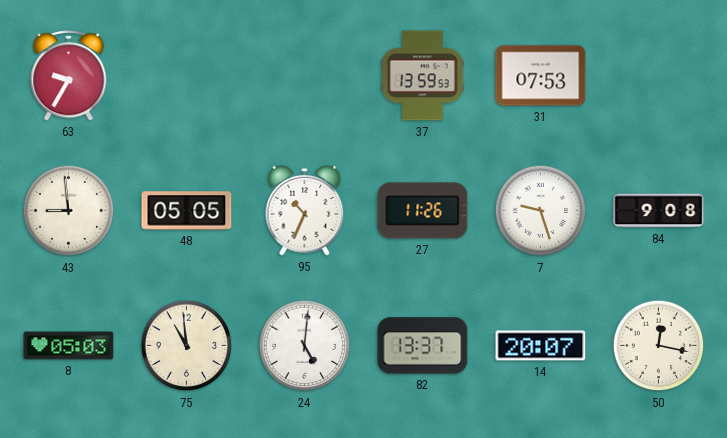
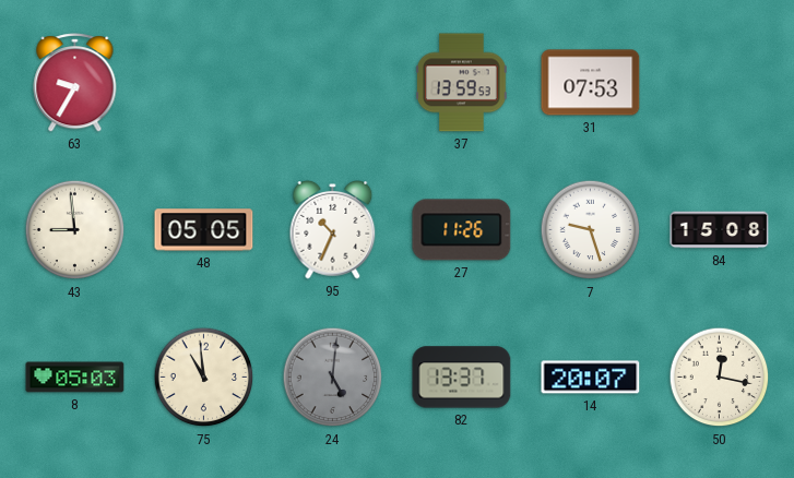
84: 9:08 -> 15:08 (720, 230)
24 dial: white -> grey (333, 378)
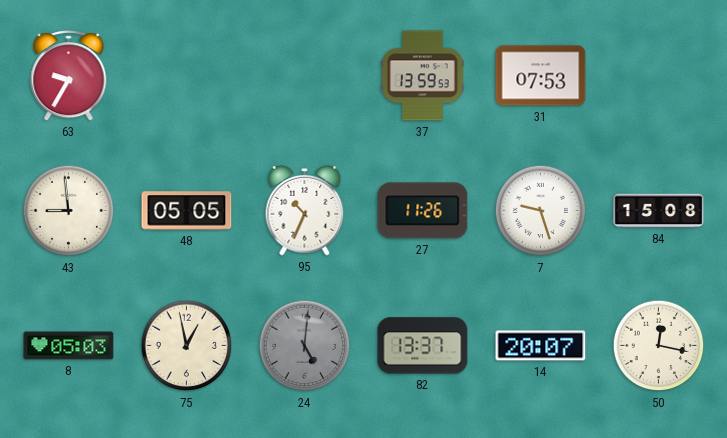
75: 10:59 -> 12:58 (187, 346)
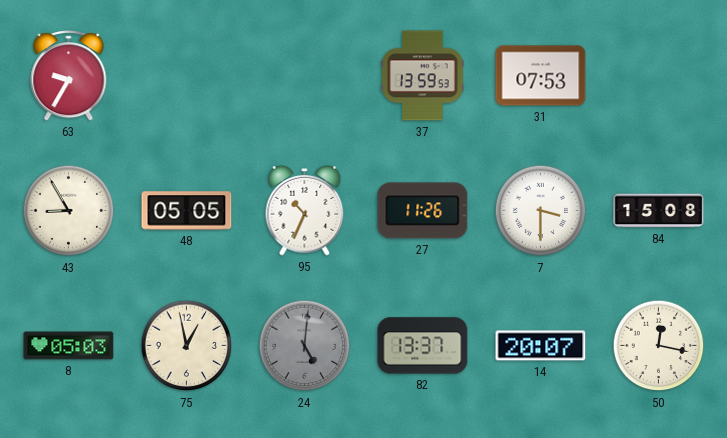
43: 8:59 -> 8:55 (69, 211)
7: 9:27 -> 3:30 (541, 211)
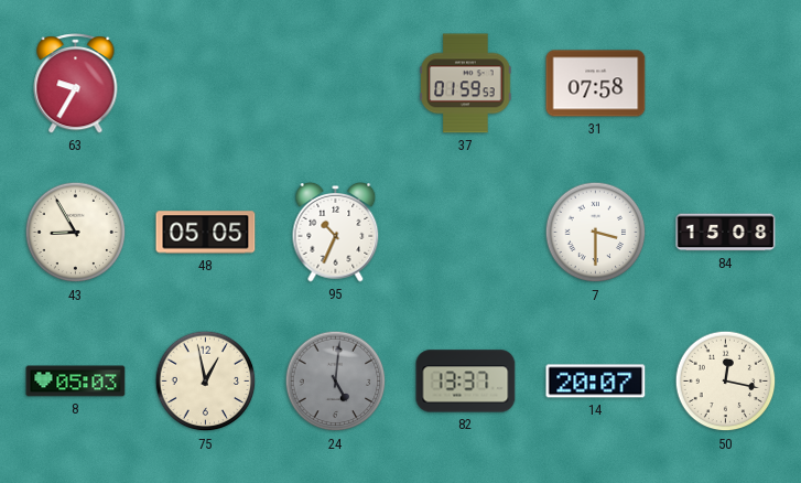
37: 13:59 -> 01:59 (466, 84)
31: 07:53 -> 07:58 (596, 84)
27: 11:26 -> none (423, 211)
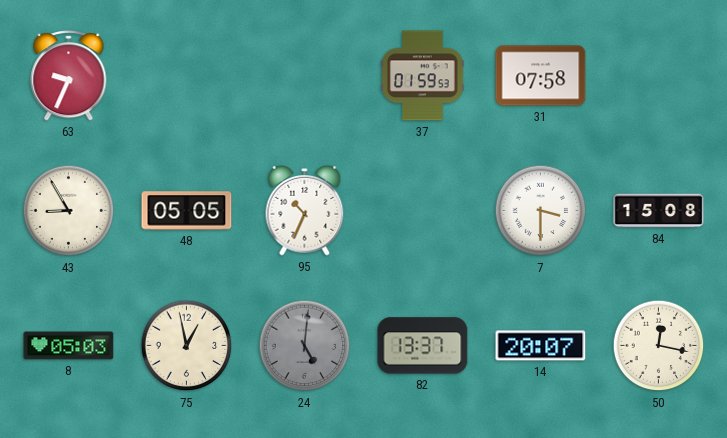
63: 9:35 -> 9:34 (69, 76)
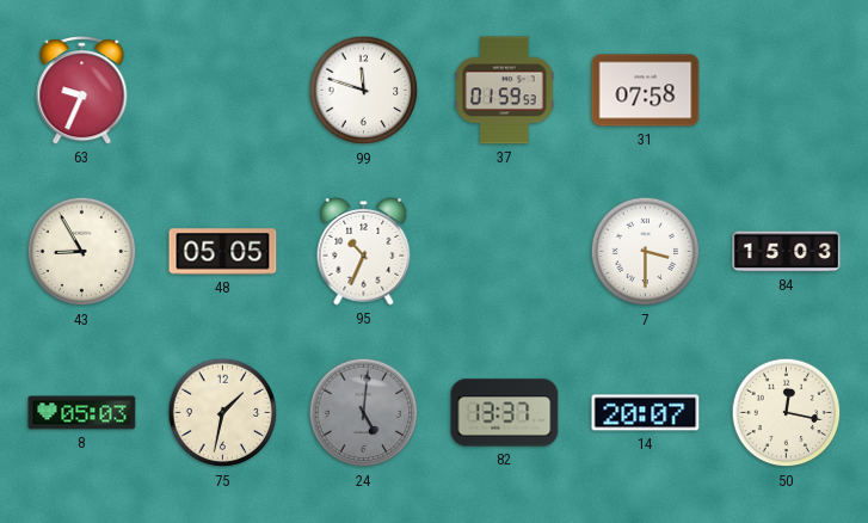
99: none -> 11:48 (364, 91)
84: 15:08 -> 15:03 (787, 252)
75: 12:58 -> 1:32 (223, 413)
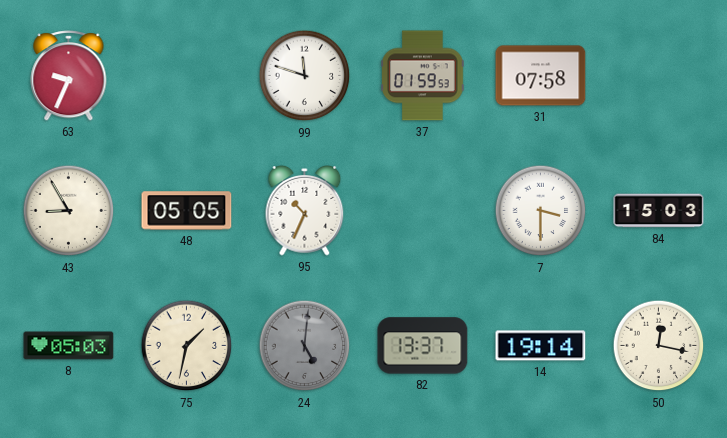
14: 20:07 -> 19:14 (541, 346)
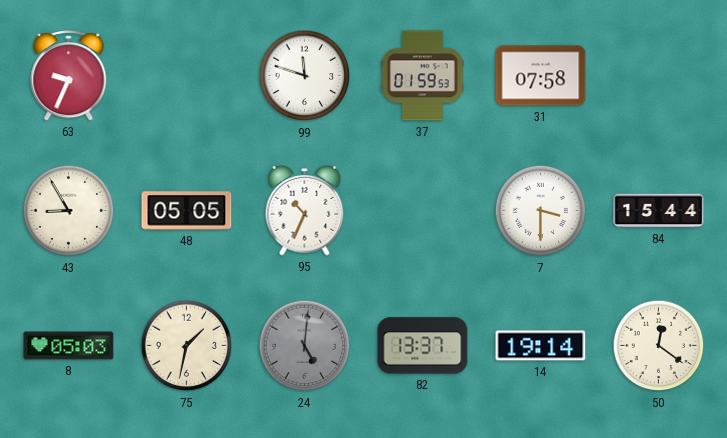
84: 15:03 -> 15:44 (659, 211)
50: 12:17 -> 12:21 (659, 346)
